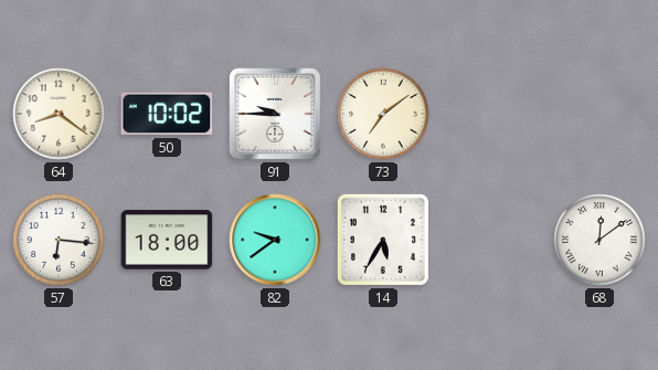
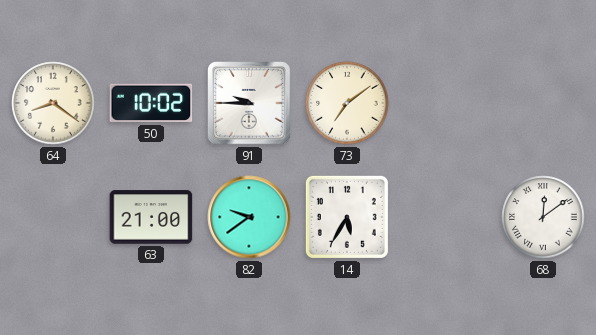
57: 6:16 -> none (59, 240)
63: 18:00 -> 21:00 (151, 217)
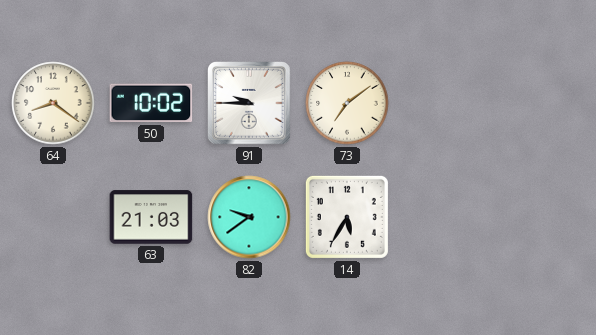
63: 21:00 -> 21:03 (151, 217)
68: 12:09 -> none (543, 217)
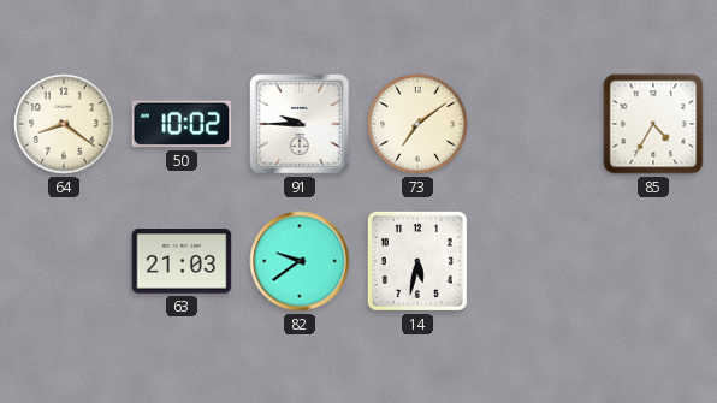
85: none -> 4:35 (653, 124)
14: 5:35 -> 5:32 (417, 261)
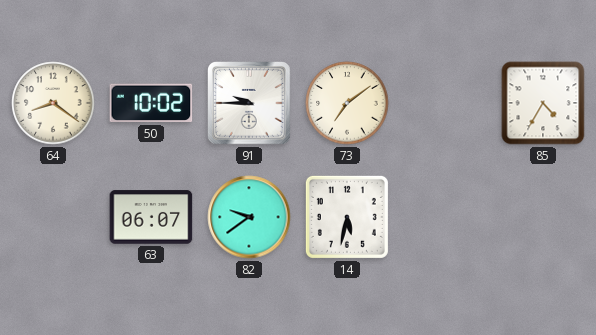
63: 21:03 -> 06:07 (151, 217)
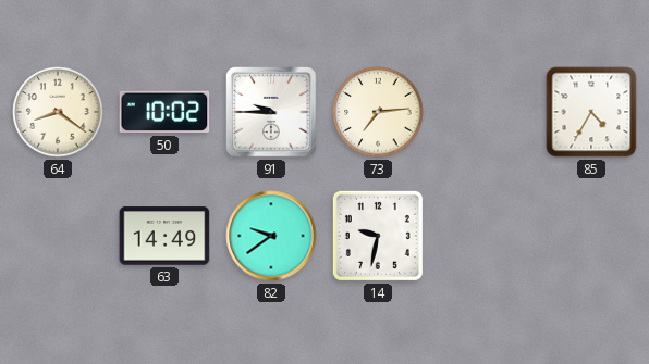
73: 7:09 -> 7:14 (378, 112)
63: 06:07 -> 14:49 (164, 236)
14: 5:32 -> 9:32 (378, 236)
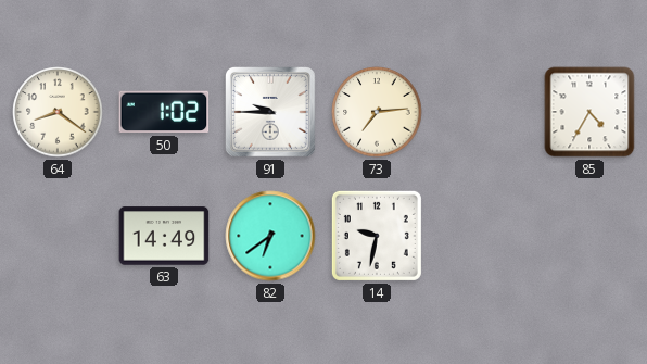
50: 10:02 -> 1:02 (164, 112)
82: 9:39 -> 6:39 (270, 236)
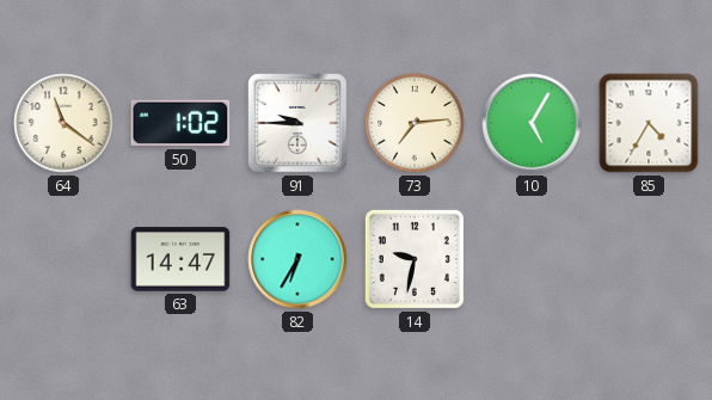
64: 8:21 -> 11:21 (63, 123)
10: none -> 5:05 (532, 123)
63: 14:49 -> 14:47 (180, 259)
82: 6:39 -> 6:35 (297, 259)
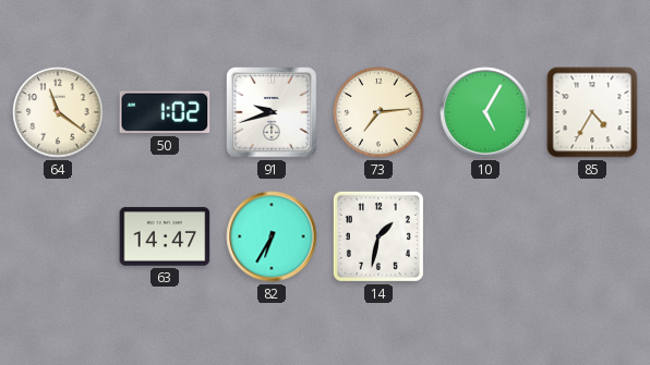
91: 9:45 -> 9:42 (273, 113)
14: 9:32 -> 1:32 (378, 236)
